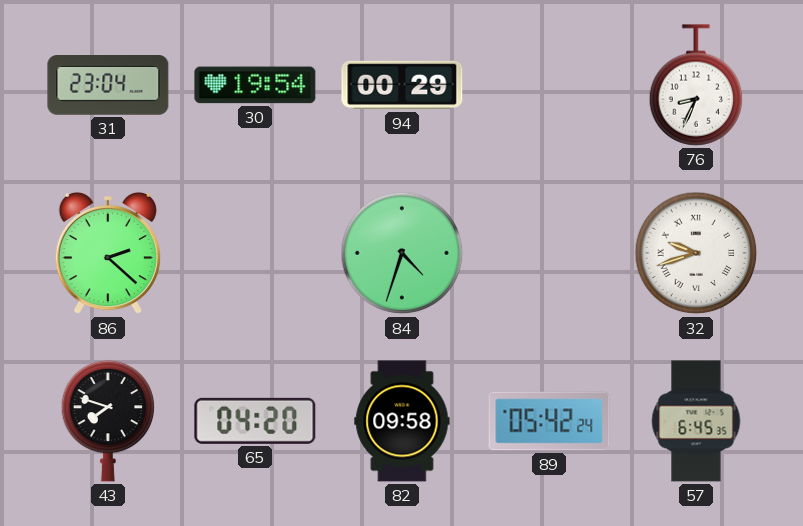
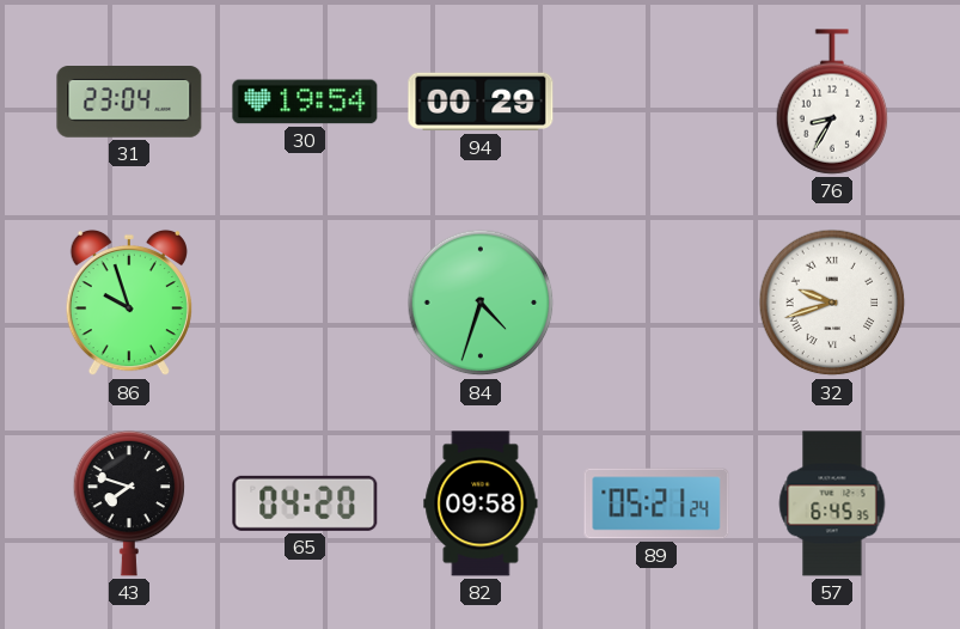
76: 8:34 -> 8:35 (832, 102)
86: 2:22 -> 9:57 (129, 303)
89: 05:42 -> 05:21 (656, 503)
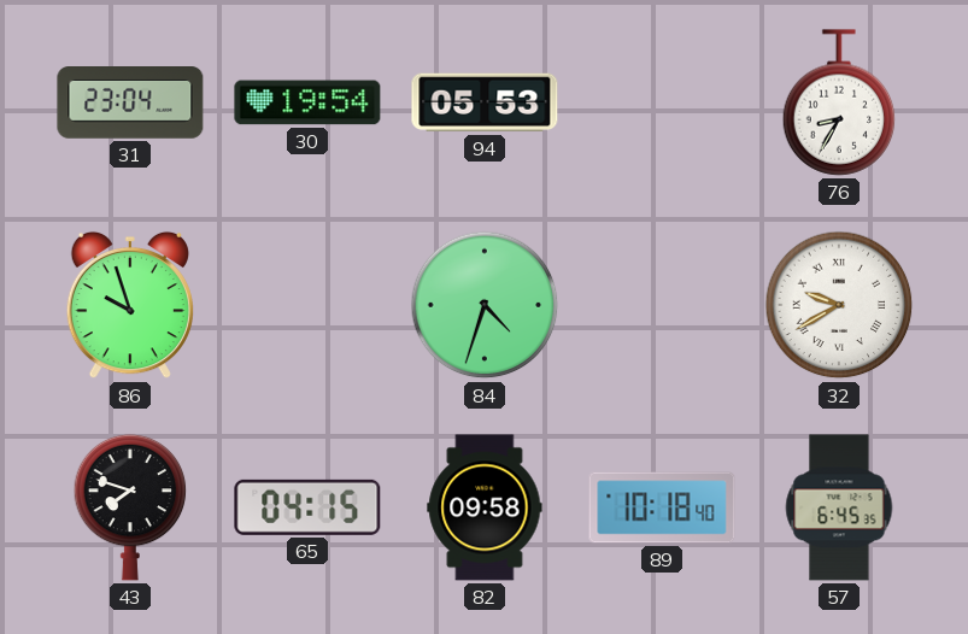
94: 00:29 -> 05:53 (485, 102)
32: 9:42 -> 9:40 (839, 305)
65: 04:20 -> 04:15 (307, 507)
89: 05:21 -> 10:18 (662, 507)
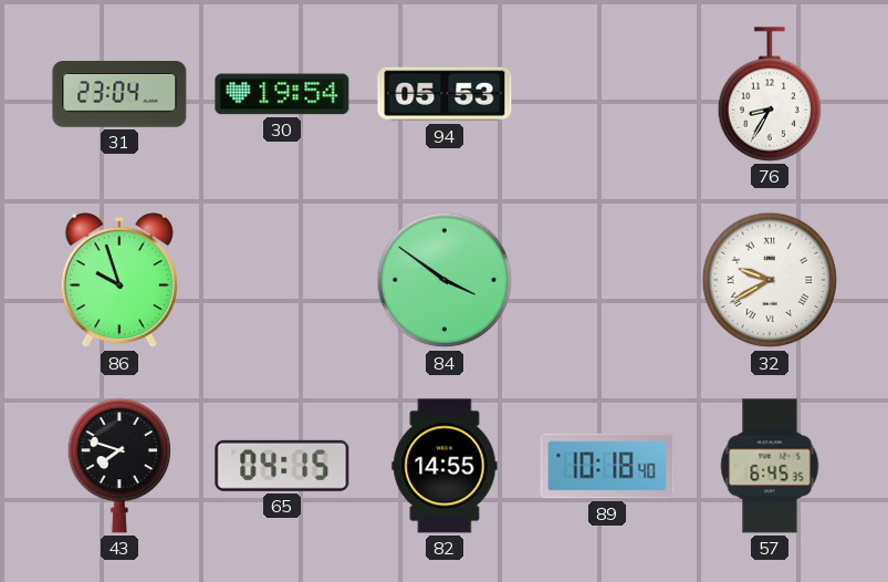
84: 4:33 -> 3:51 (445, 280)
82: 09:58 -> 14:55 (445, 466)
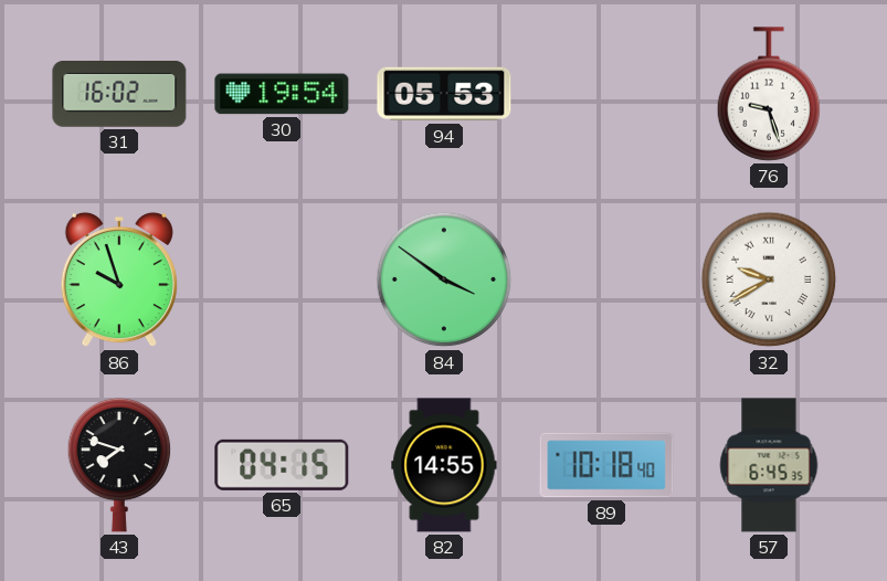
31: 23:04 -> 16:02 (119, 94)
76: 8:35 -> 9:27 (769, 94)
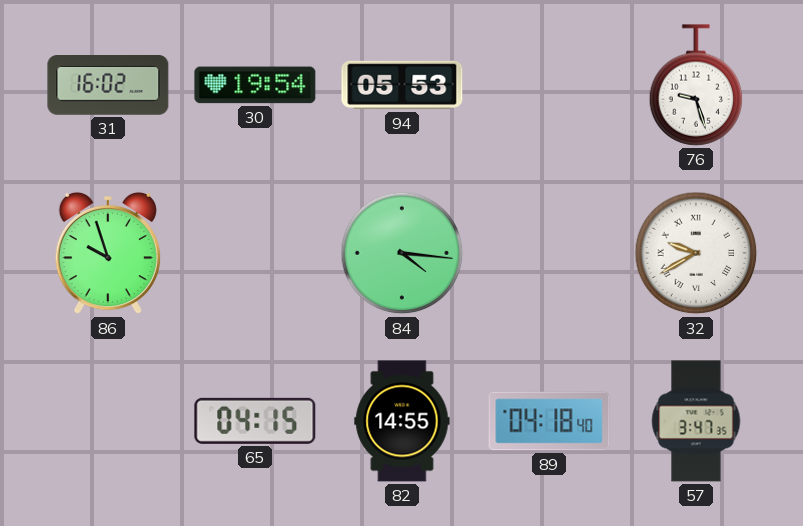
84: 3:51 -> 4:16 (402, 253)
43: 7:48 -> none (119, 465)
89: 10:18 -> 04:18 (549, 421)
57: 6:45 -> 3:47 (696, 421)
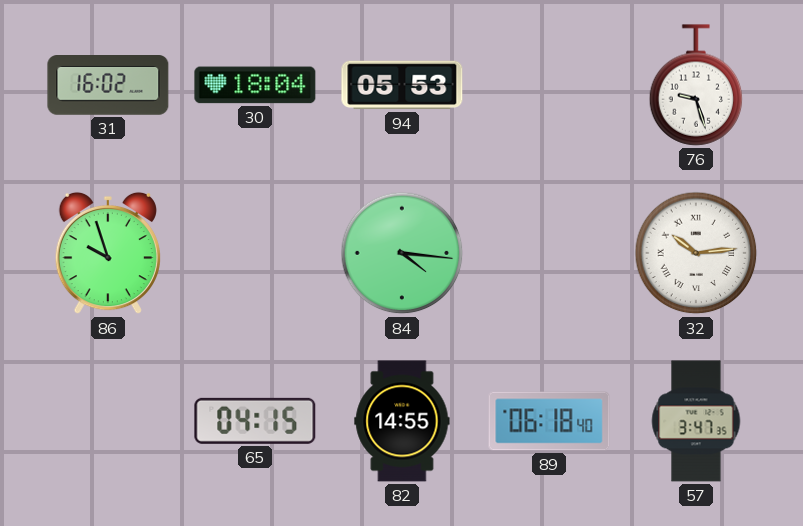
30: 19:54 -> 18:04 (255, 85)
32: 9:40 -> 10:14 (696, 253)
89: 04:18 -> 06:18 (549, 421)
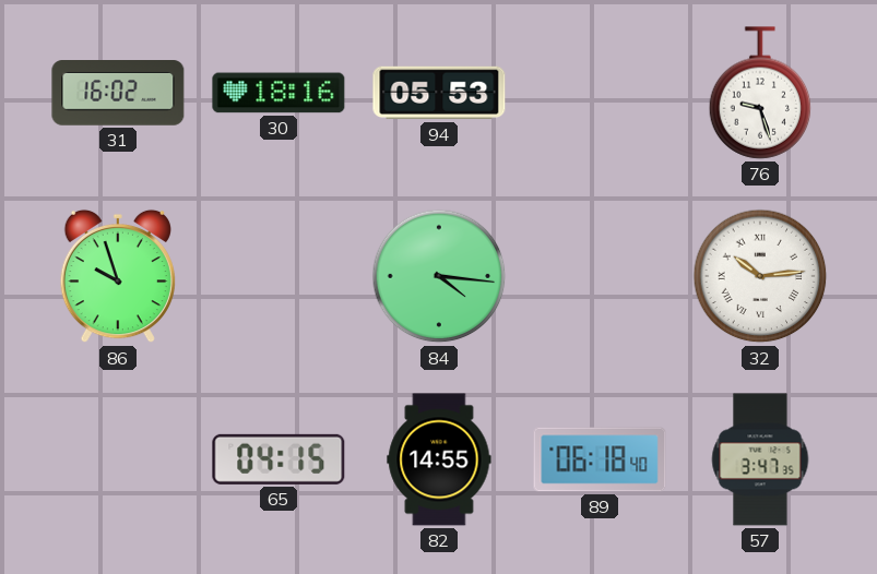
30: 18:04 -> 18:16 (278, 93)
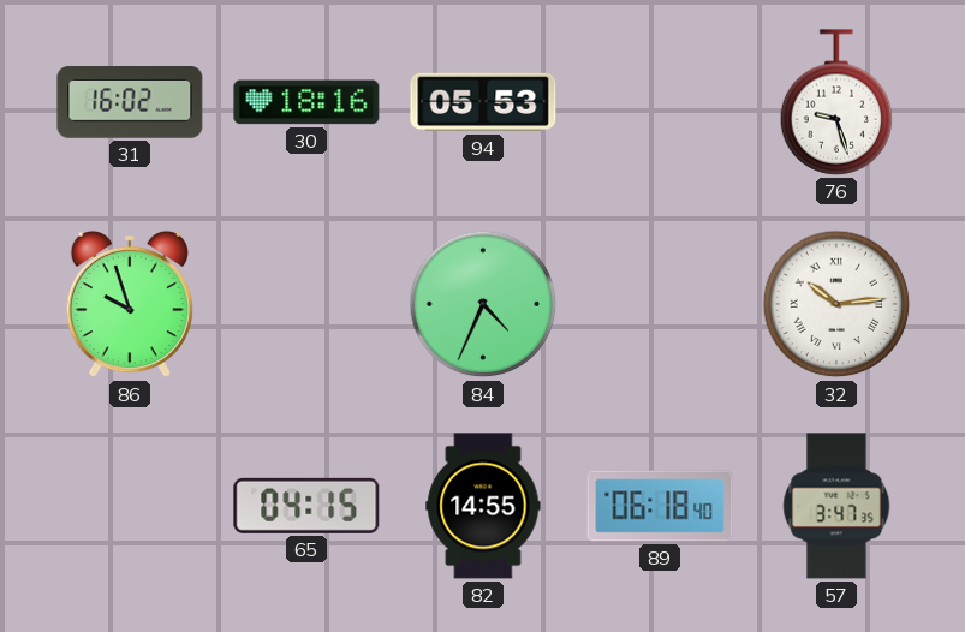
84: 4:16 -> 4:34 (483, 304)
